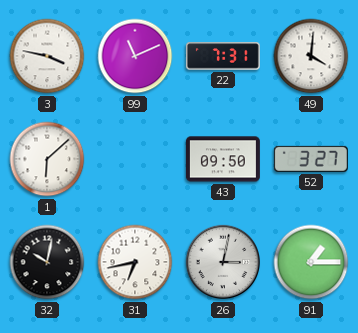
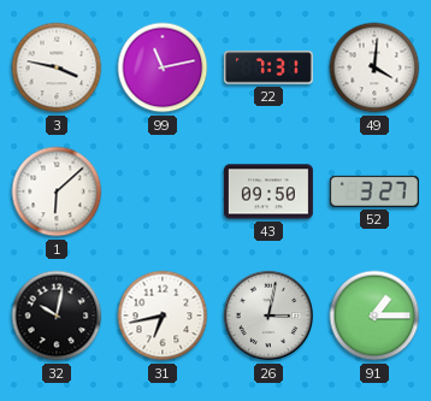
99: 11:11 -> 11:13 (163, 67)
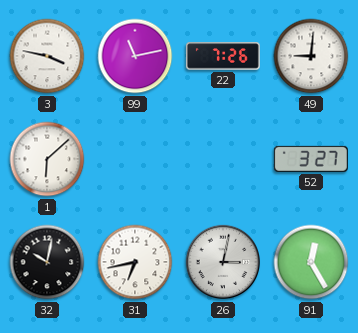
22: 7:31 -> 7:26 (223, 56)
49: 4:01 -> 9:01 (311, 56)
43: 09:50 -> none (268, 191)
91: 1:15 -> 12:25 (311, 262)
